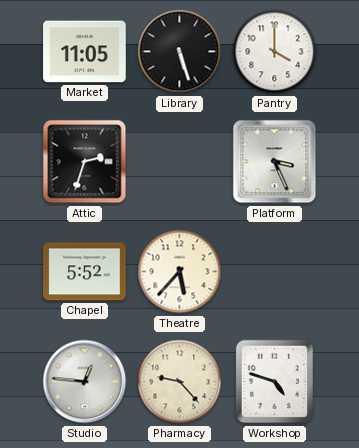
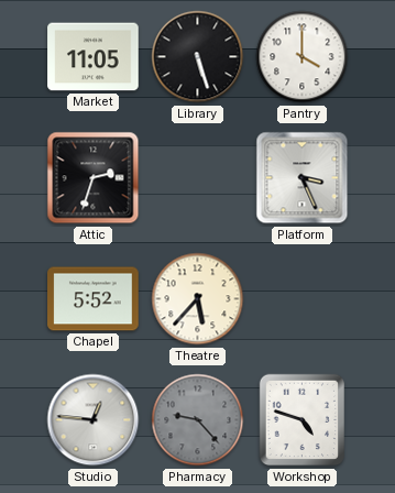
Pharmacy dial: cream -> grey (198, 420)
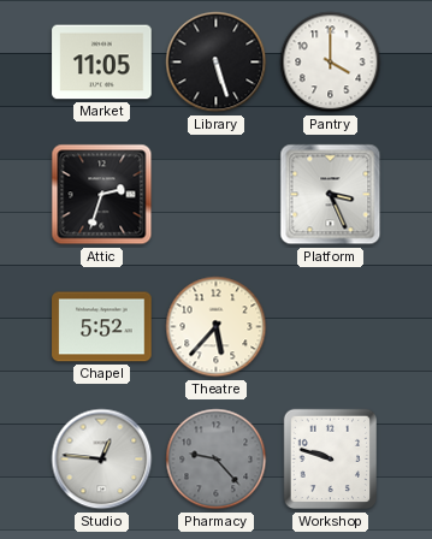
Workshop: 4:48 -> 9:48 (331, 460)
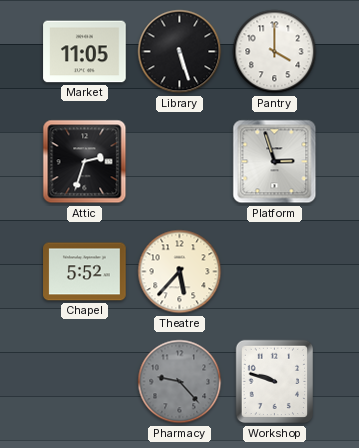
Platform: 3:26 -> 2:57 (275, 162)
Studio: 12:46 -> none (102, 460)
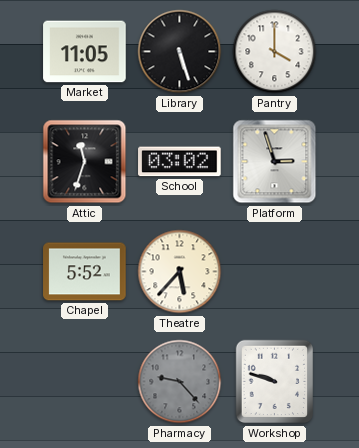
Attic: 2:33 -> 11:33 (85, 162)
School: none -> 03:02 (180, 162)
